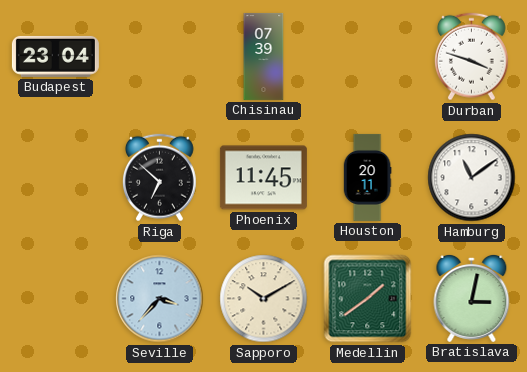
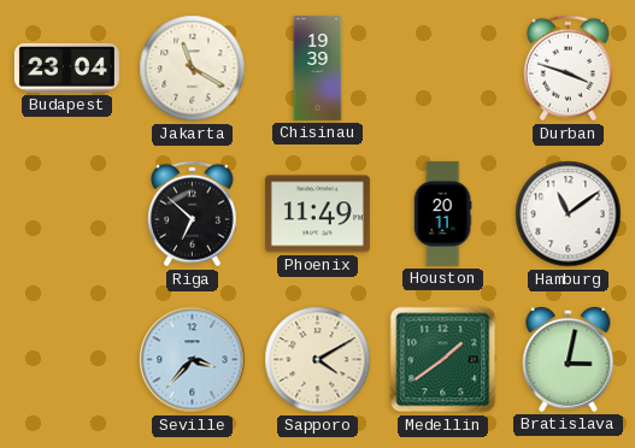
Jakarta: none -> 11:20 (193, 69)
Chisinau: 07:39 -> 19:39 (318, 67)
Phoenix: 11:45 -> 11:49 (317, 214)
Sapporo: 10:10 -> 4:10 (318, 360)
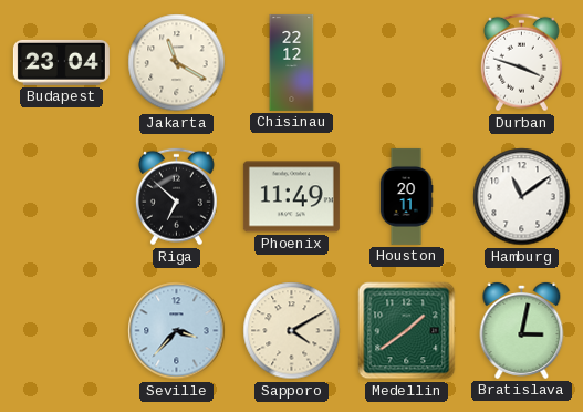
Chisinau: 19:39 -> 22:12 (292, 62)
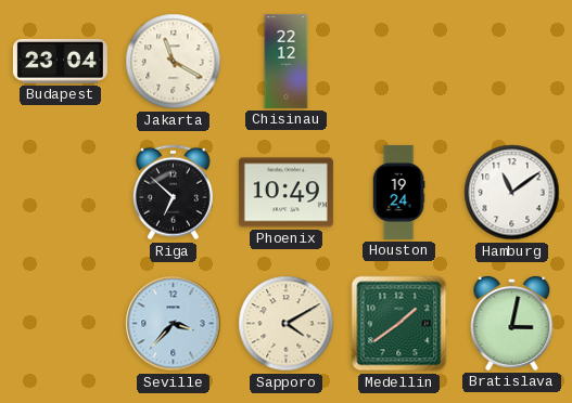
Durban: 3:48 -> none (521, 63)
Phoenix: 11:49 -> 10:49 (285, 193)
Houston: 20:11 -> 19:24 (398, 192)
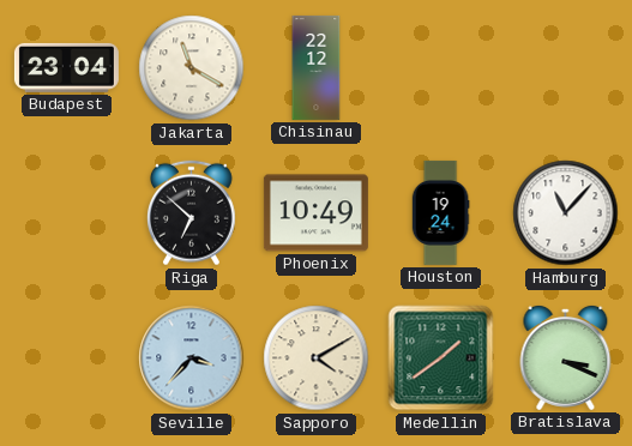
Hamburg: 11:09 -> 11:07 (566, 213)
Bratislava: 3:02 -> 3:19 (566, 357)
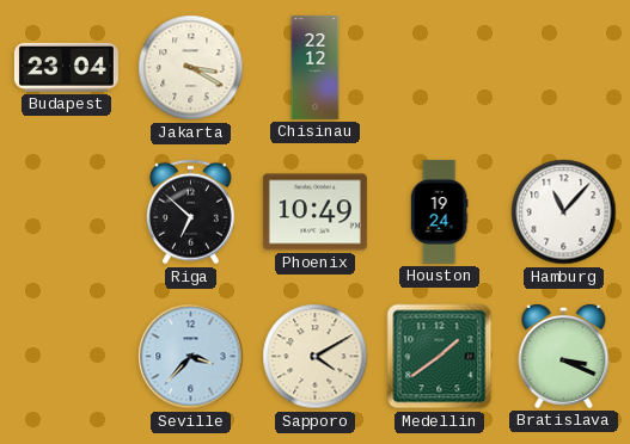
Jakarta: 11:20 -> 3:20 (191, 68)
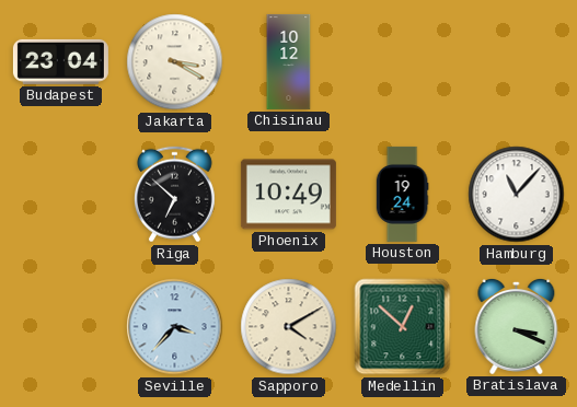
Chisinau: 22:12 -> 10:12 (289, 61)
Medellin: 1:39 -> 12:52 (403, 327)
